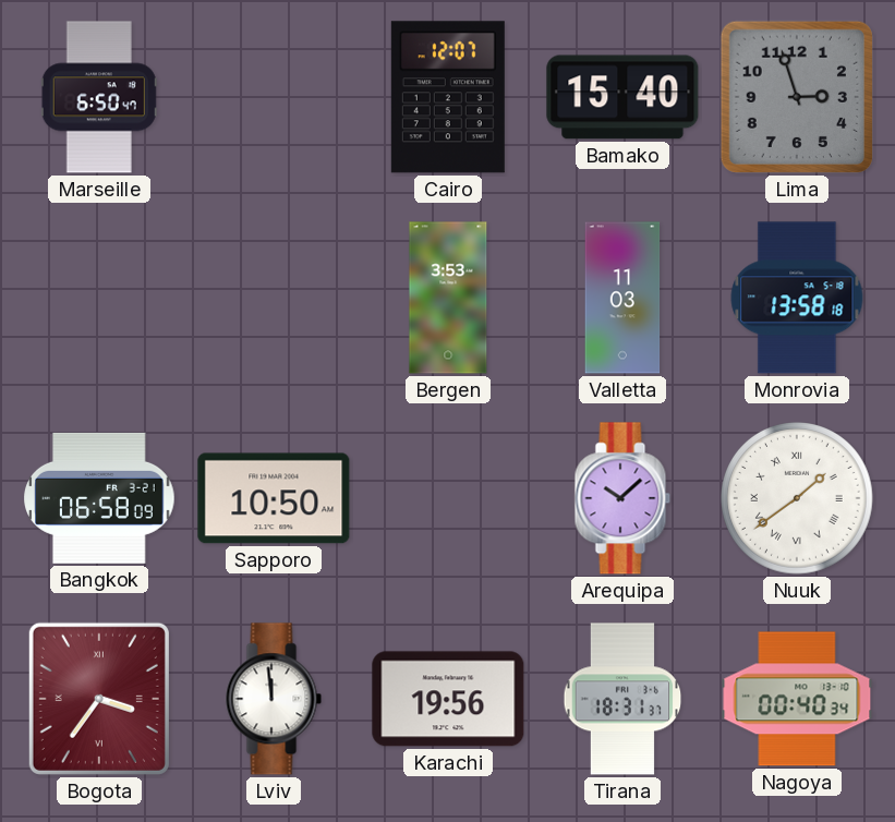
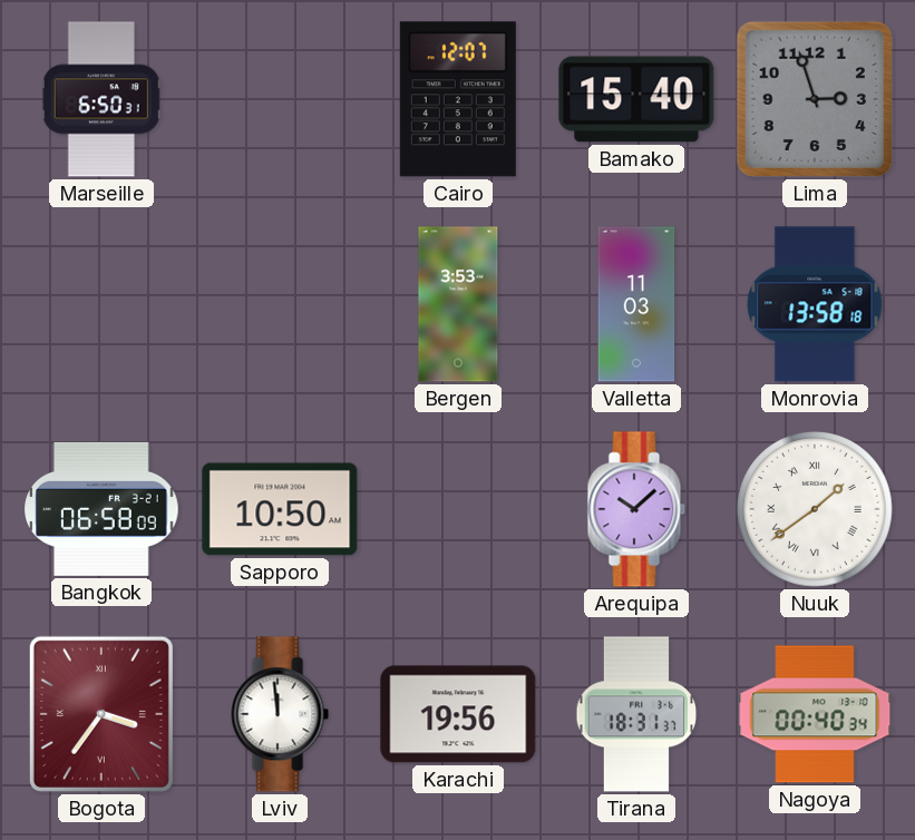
Marseille: 6:50:47 -> 6:50:31 (101, 99)
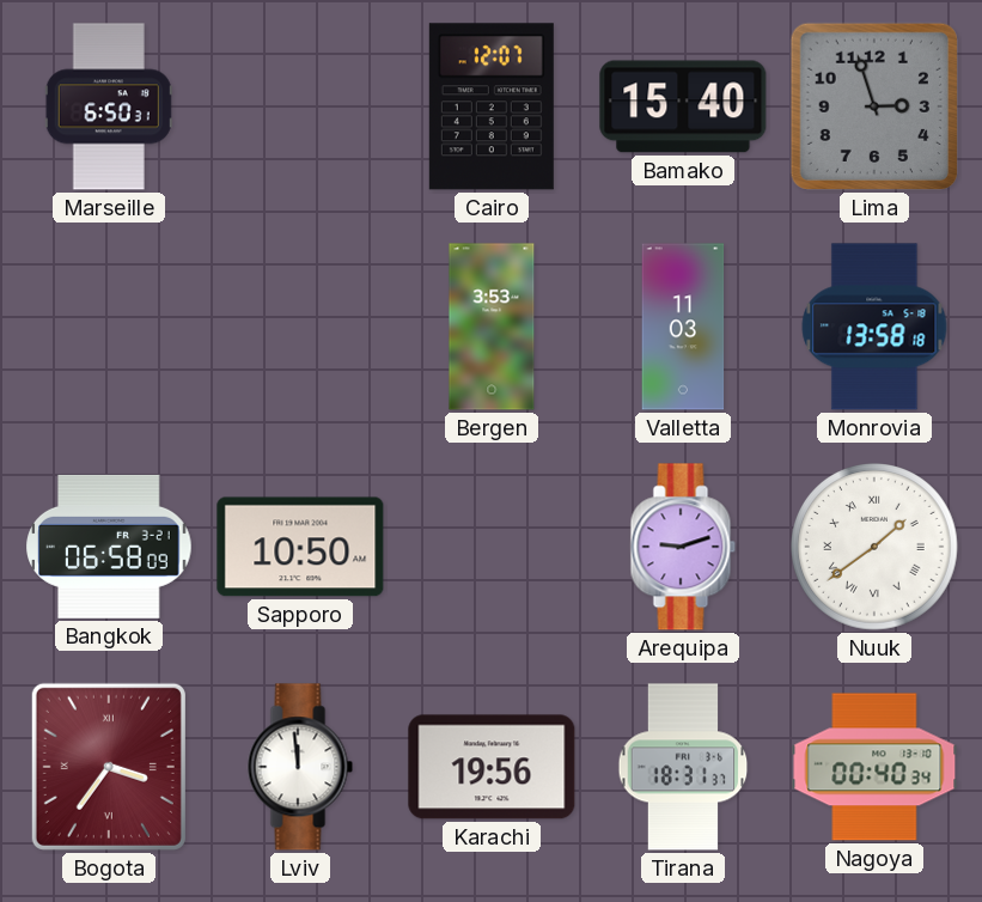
Arequipa: 10:08 -> 9:12 (683, 547)
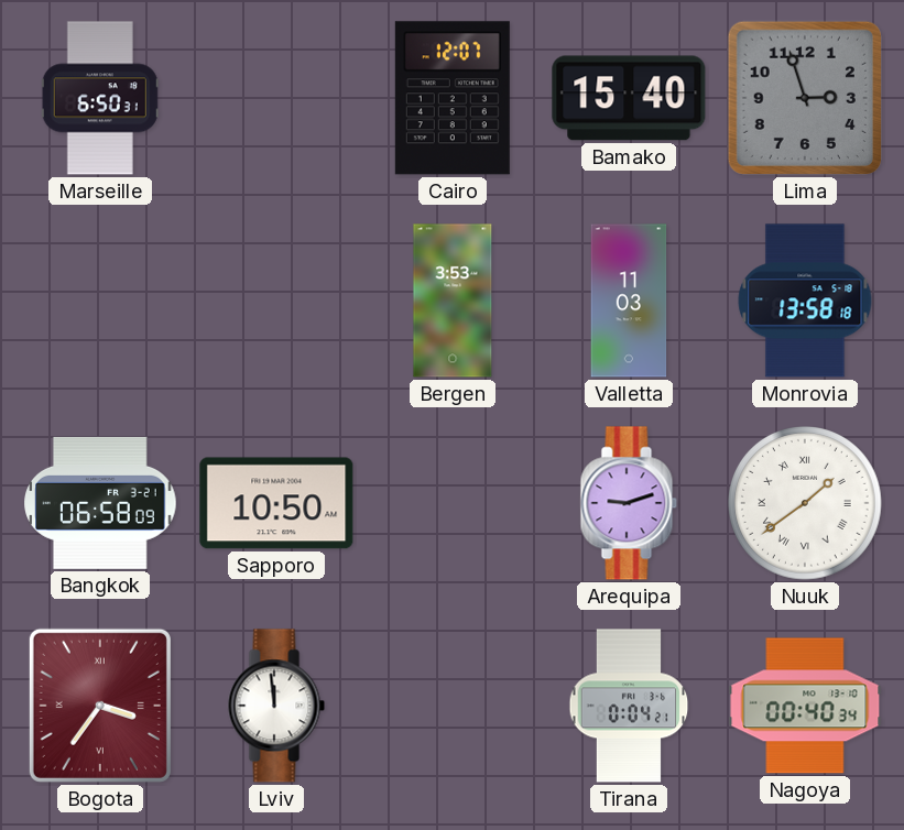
Karachi: 19:56 -> none (492, 767)
Tirana: 18:31 -> 0:04 (629, 706)
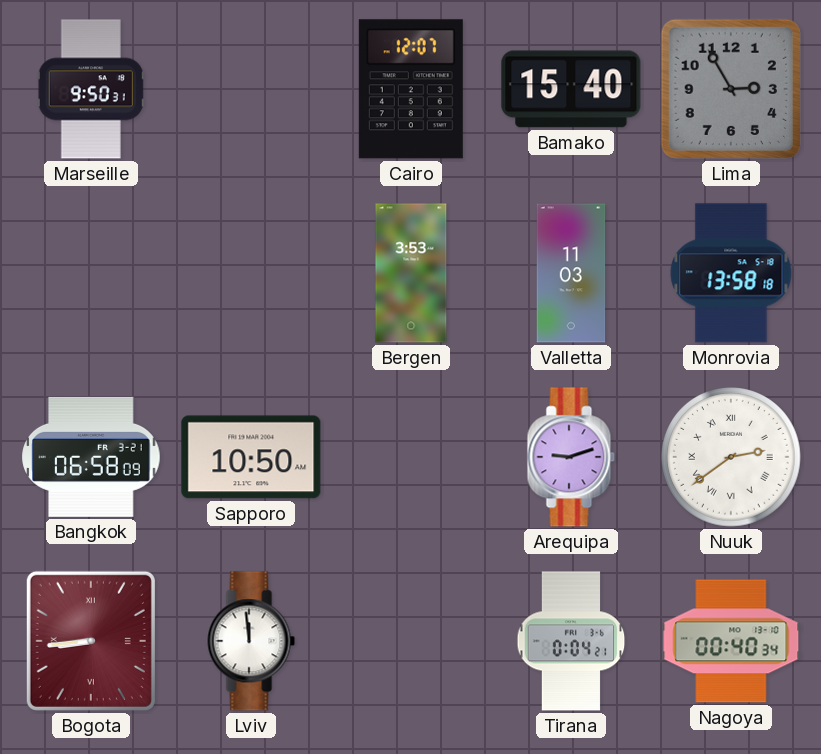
Marseille: 6:50 -> 9:50 (91, 89)
Lima: 2:57 -> 2:55 (731, 89)
Nuuk: 1:39 -> 2:39 (732, 458)
Bogota: 3:36 -> 8:44 (91, 641)
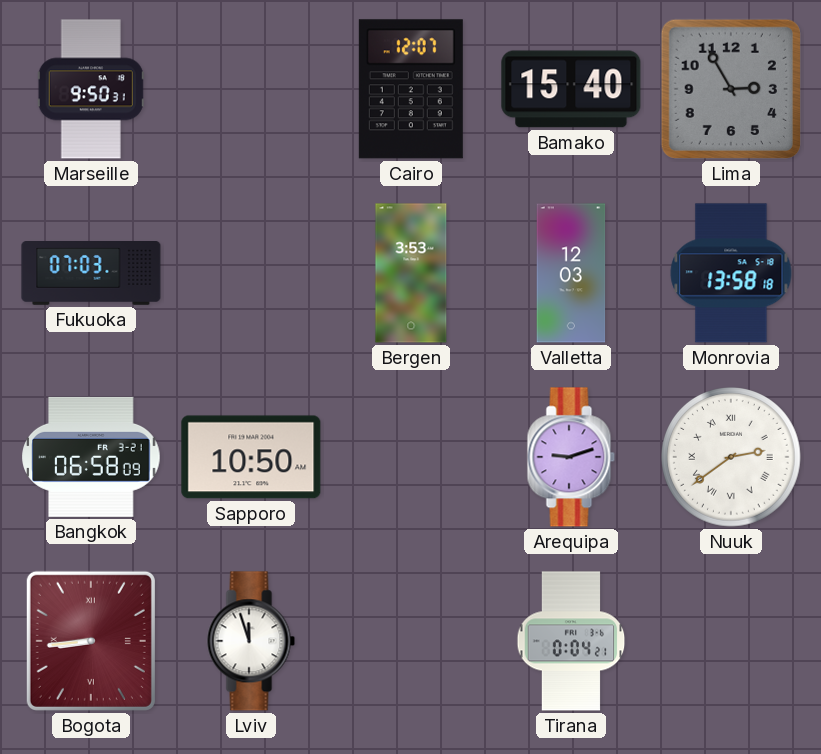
Fukuoka: none -> 07:03 (91, 273)
Valletta: 11:03 -> 12:03 (571, 273)
Lviv: 11:59 -> 11:57 (251, 641)
Nagoya: 00:40 -> none (731, 641)
